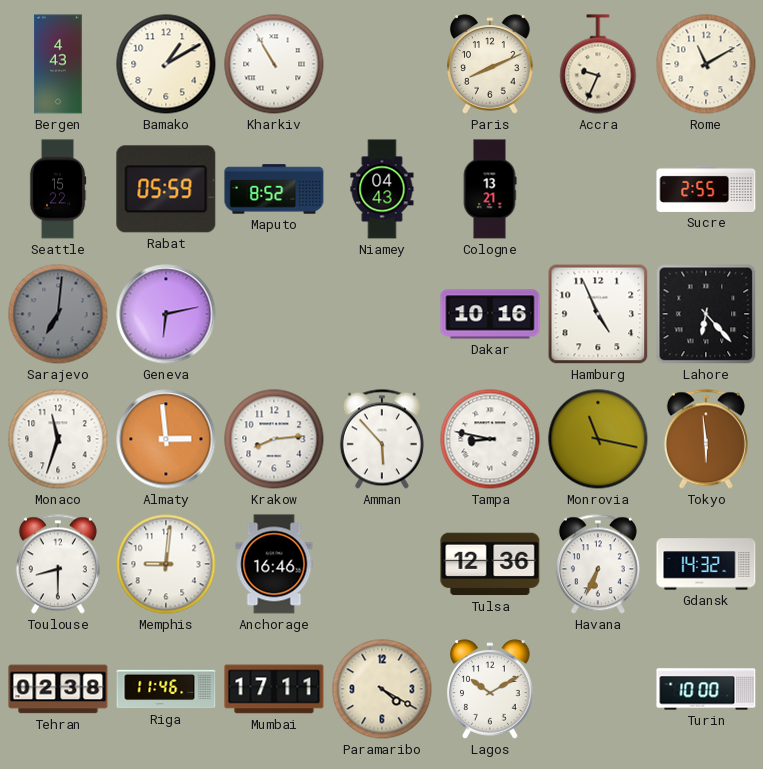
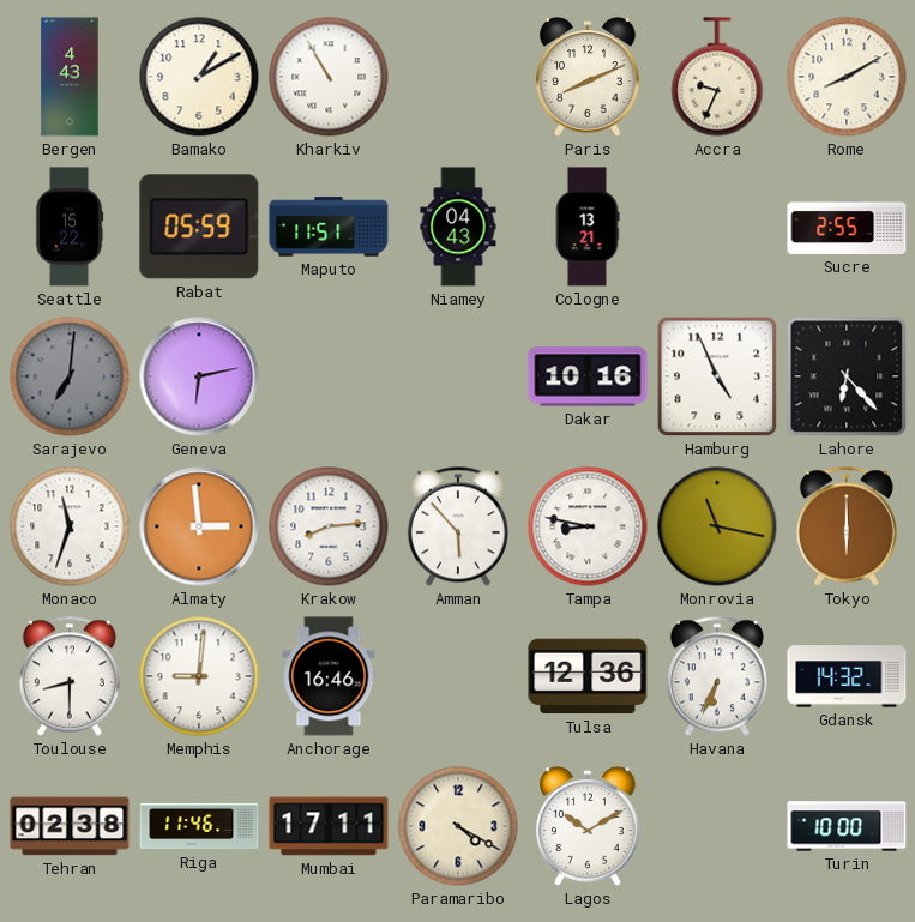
Rome: 11:10 -> 8:10 (847, 77)
Maputo: 8:52 -> 11:51 (329, 227)
Tokyo: 5:59 -> 6:00 (847, 526)
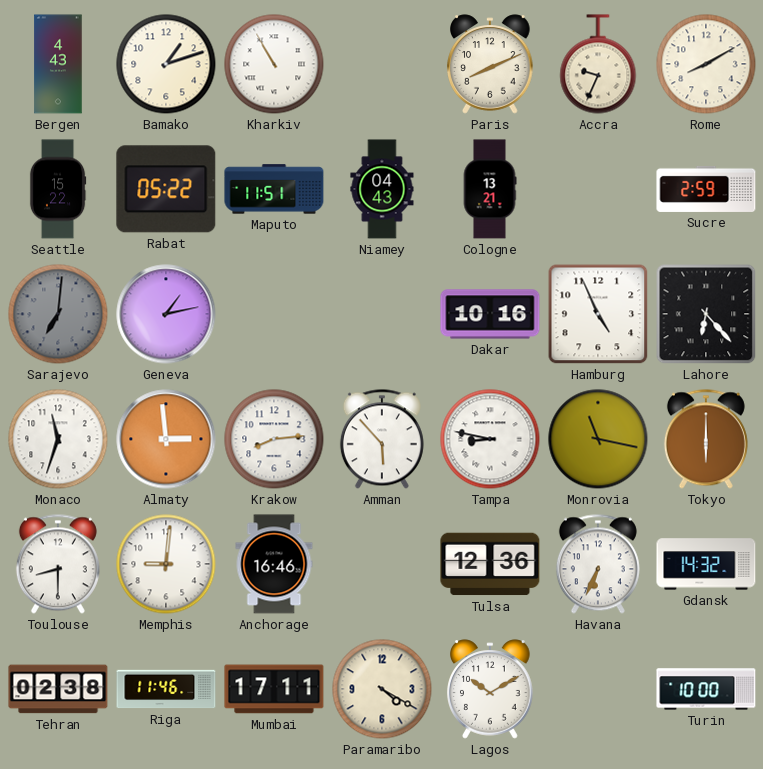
Bamako: 1:10 -> 1:12 (166, 64)
Rabat: 05:59 -> 05:22 (166, 189)
Sucre: 2:55 -> 2:59 (706, 189)
Geneva: 6:13 -> 1:13 (166, 314)
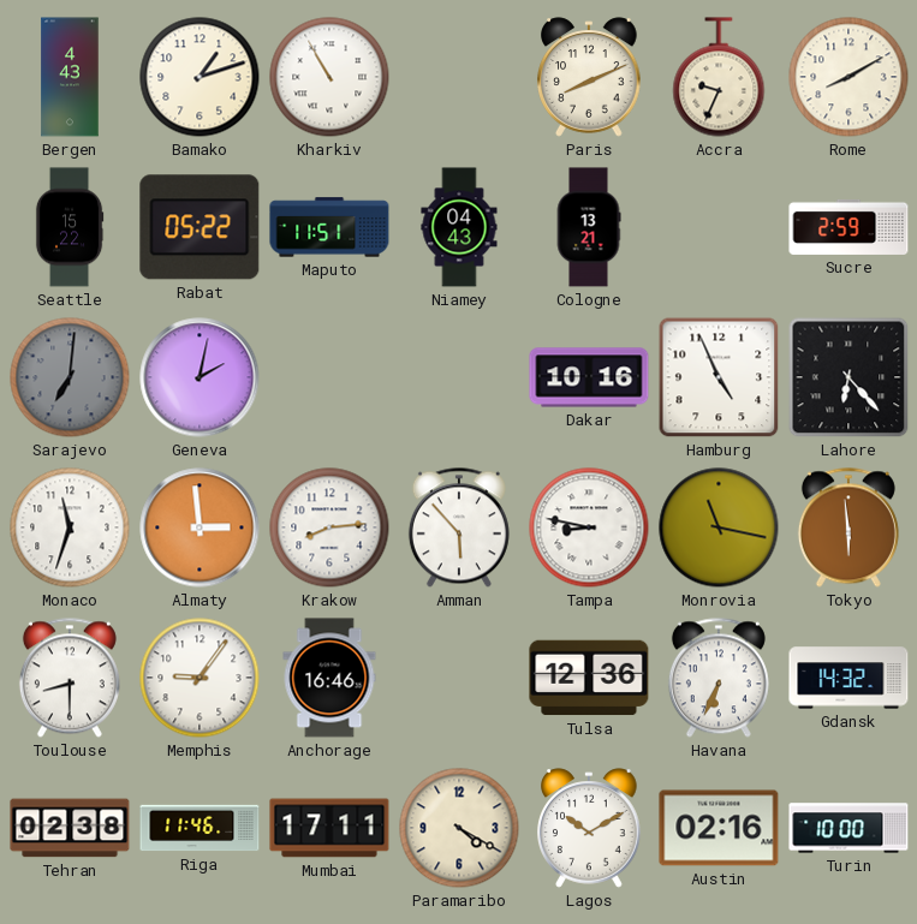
Geneva: 1:13 -> 2:02 (200, 377)
Tokyo: 6:00 -> 5:59 (848, 527)
Memphis: 9:01 -> 9:06 (200, 678)
Austin: none -> 02:16 (719, 828)
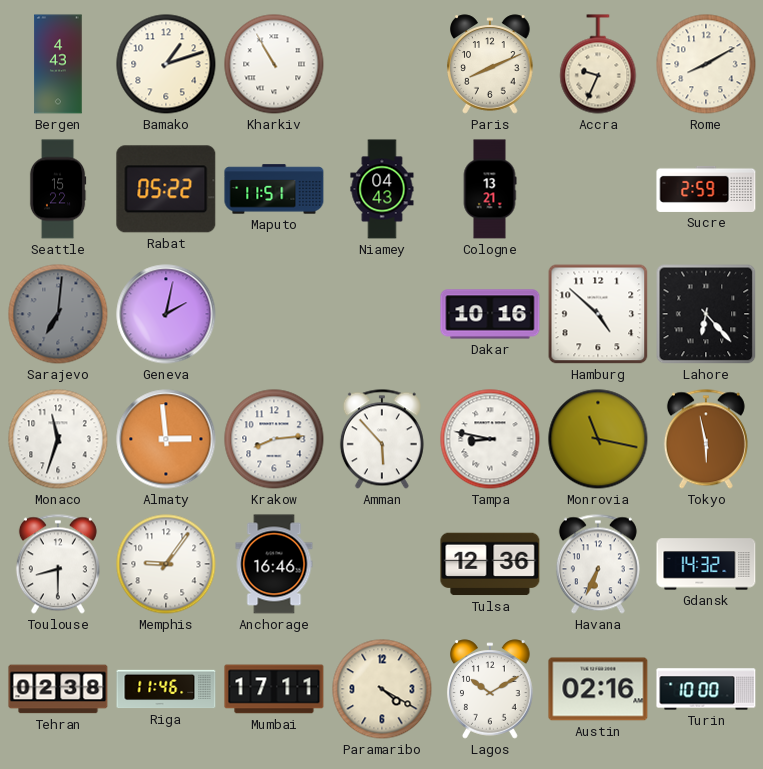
Hamburg: 4:56 -> 4:52 (598, 314)
Tokyo: 5:59 -> 5:58 (706, 439)
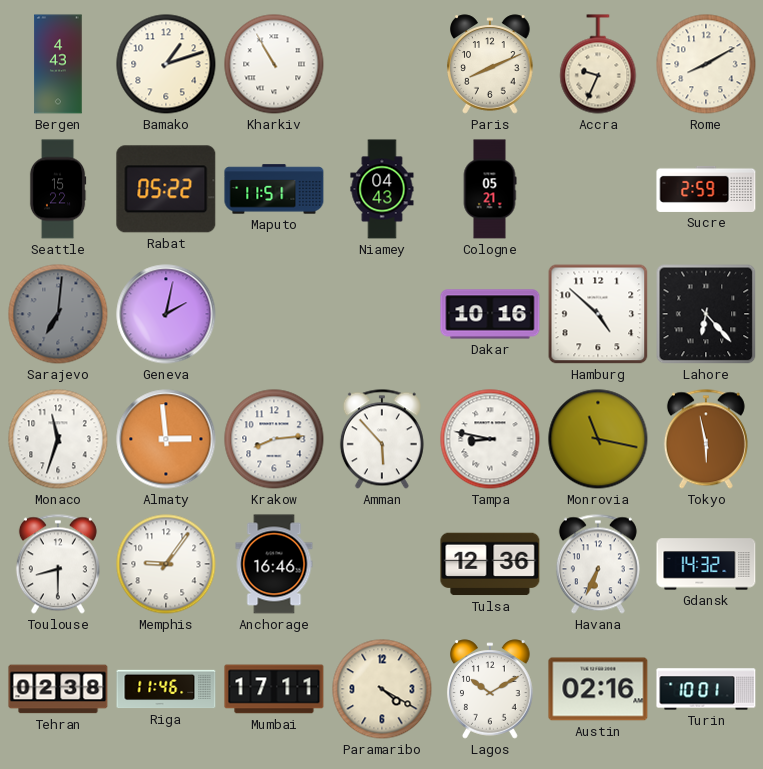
Cologne: 13:21 -> 05:21 (490, 189)
Turin: 10:00 -> 10:01 (706, 689)
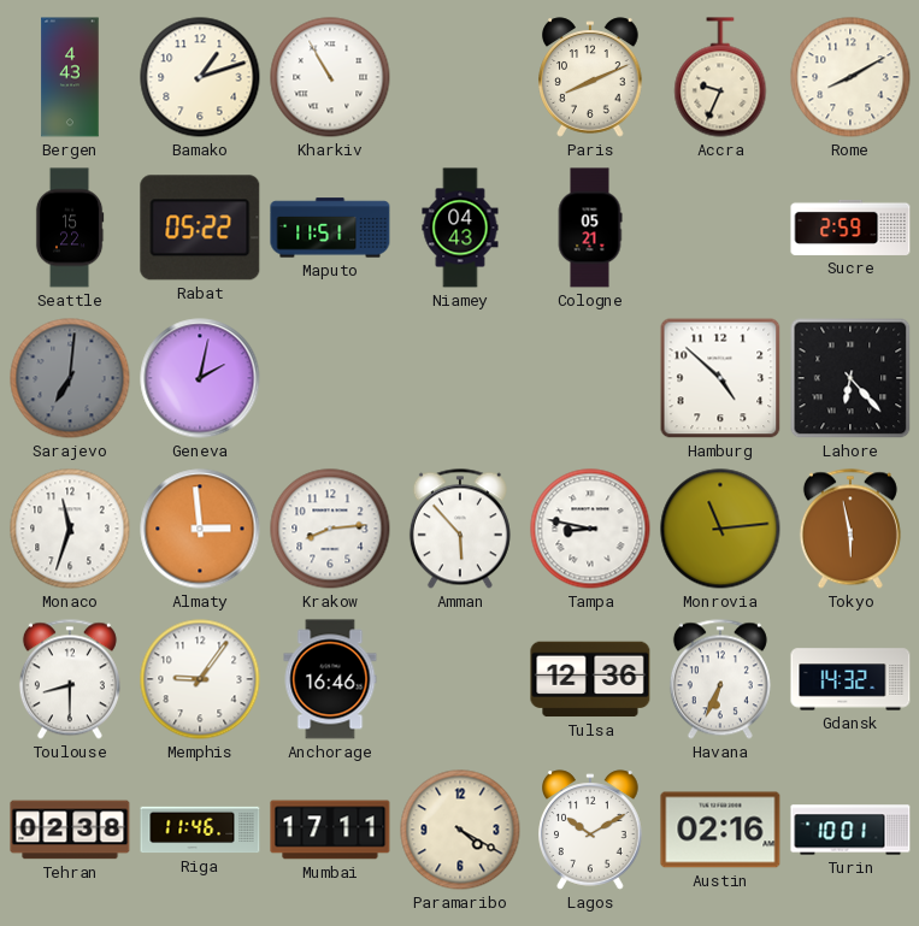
Dakar: 10:16 -> none (490, 314)
Monrovia: 11:17 -> 11:14 (720, 529)
